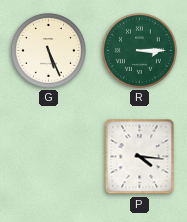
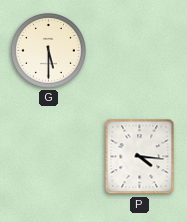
G: 5:26 -> 5:30 (48, 50)
R: 3:15 -> none (139, 50)
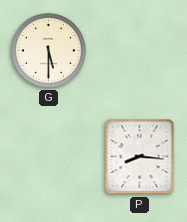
P: 4:16 -> 8:16 (140, 157)
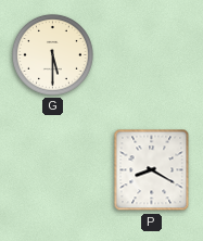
P: 8:16 -> 8:20 (152, 170)
